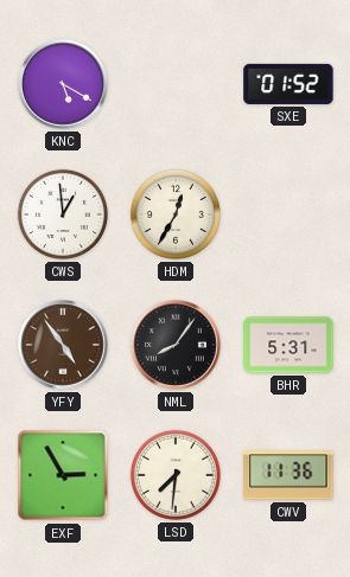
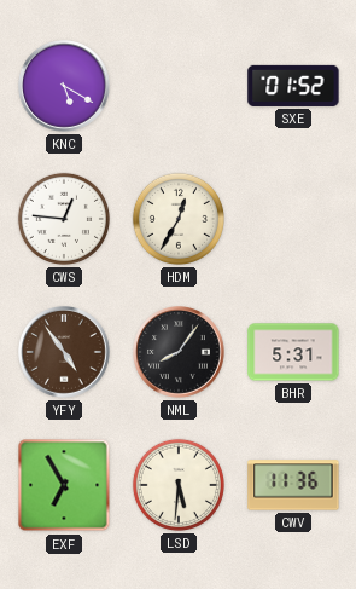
CWS: 12:59 -> 12:46 (64, 219)
EXF: 2:55 -> 6:55 (64, 485)
LSD: 7:31 -> 5:31 (179, 485)
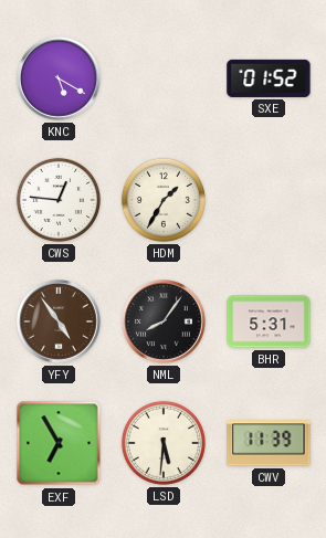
HDM: 12:35 -> 1:35 (164, 200)
CWV: 11:36 -> 11:39 (269, 443)
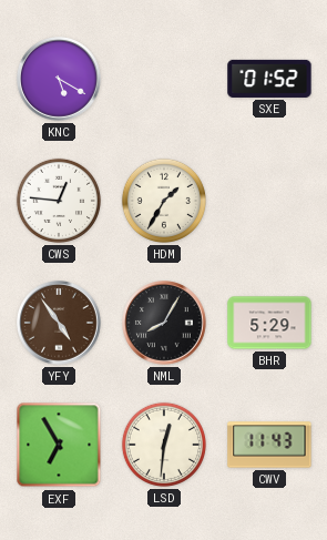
NML: 8:06 -> 8:05 (165, 324)
BHR: 5:31 -> 5:29 (269, 323)
LSD: 5:31 -> 12:31 (164, 445)
CWV: 11:39 -> 11:43 (269, 445)
